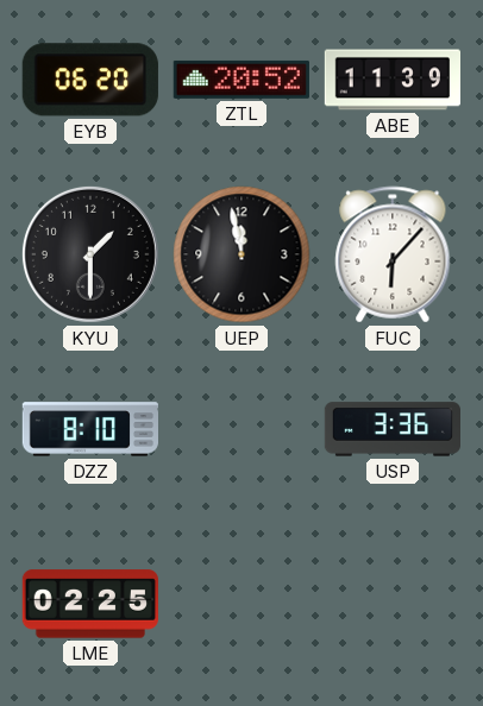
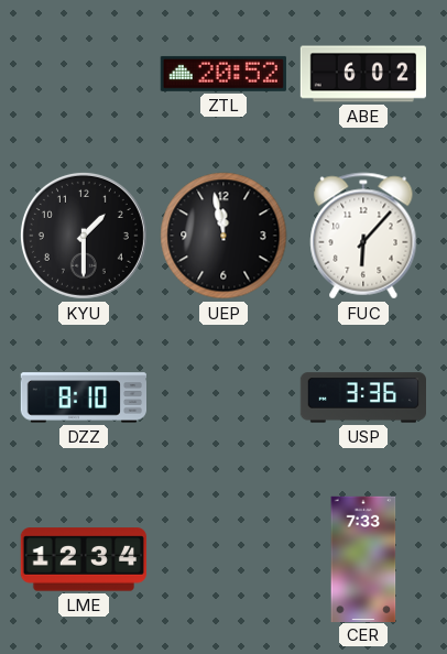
EYB: 06:20 -> none (90, 80)
ABE: 11:39 -> 6:02 (362, 74)
LME: 02:25 -> 12:34 (83, 559)
CER: none -> 7:33 (363, 558)
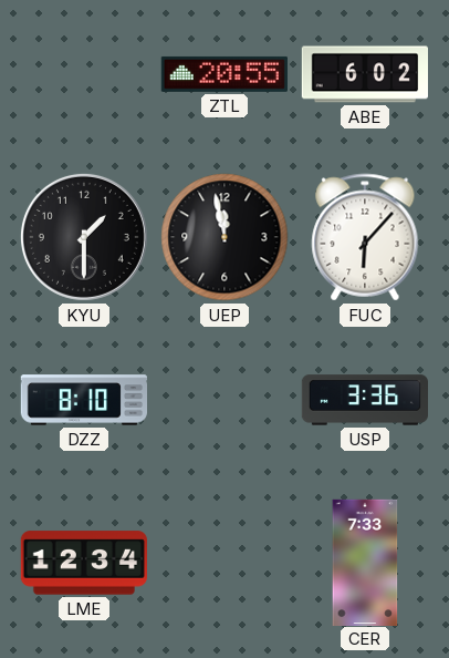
ZTL: 20:52 -> 20:55 (224, 74)
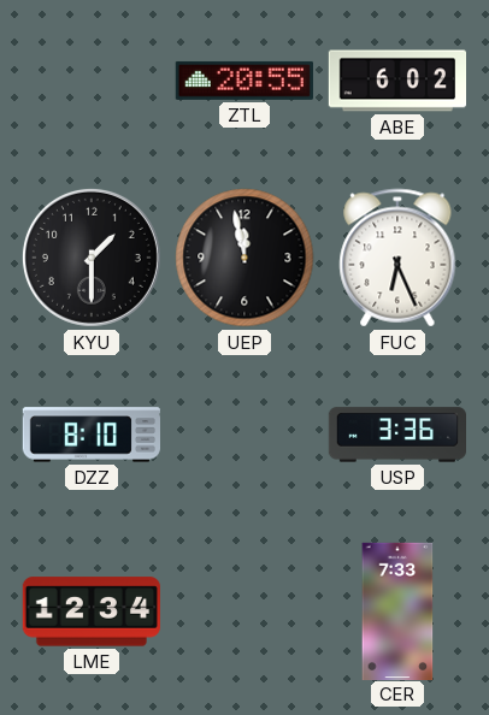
FUC: 6:07 -> 6:26 (397, 258)
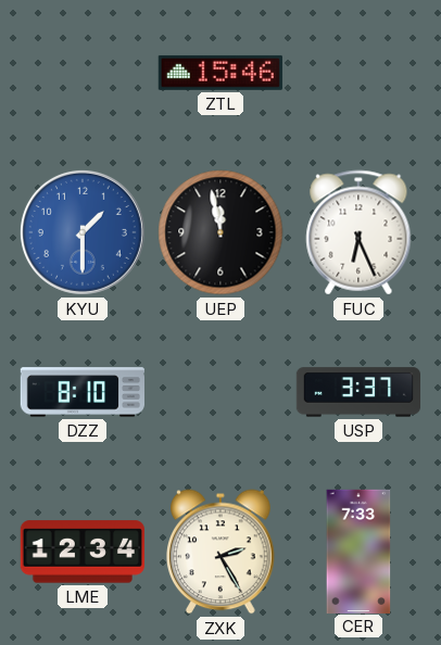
ZTL: 20:55 -> 15:46 (220, 73)
ABE: 6:02 -> none (396, 81)
KYU dial: black -> blue (83, 232)
USP: 3:36 -> 3:37 (357, 392)
ZXK: none -> 2:25 (222, 552)
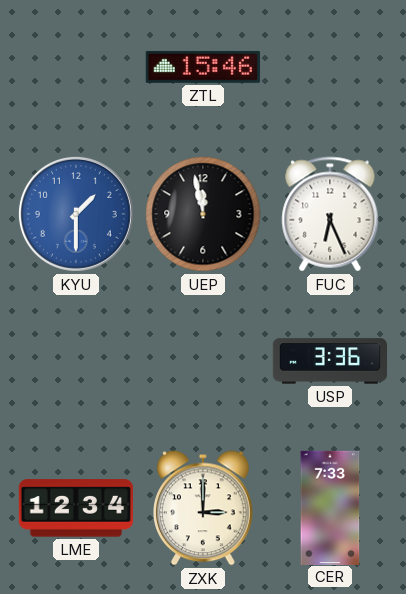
DZZ: 8:10 -> none (81, 392)
USP: 3:37 -> 3:36 (329, 361)
ZXK: 2:25 -> 3:00 (204, 508)
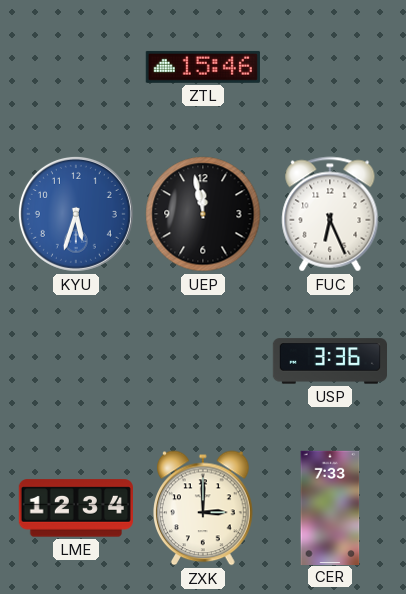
KYU: 1:30 -> 5:33 (76, 214)
